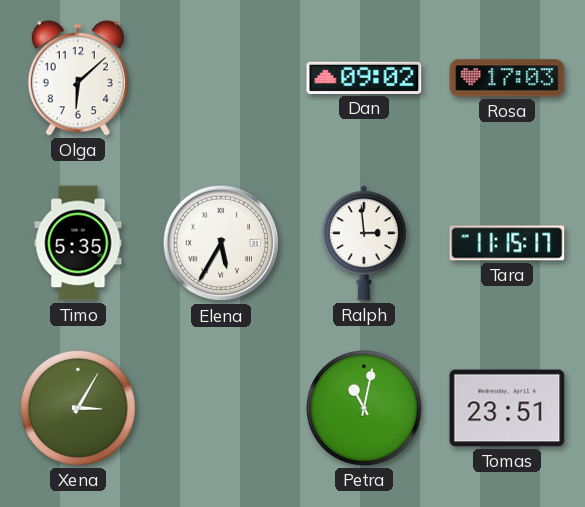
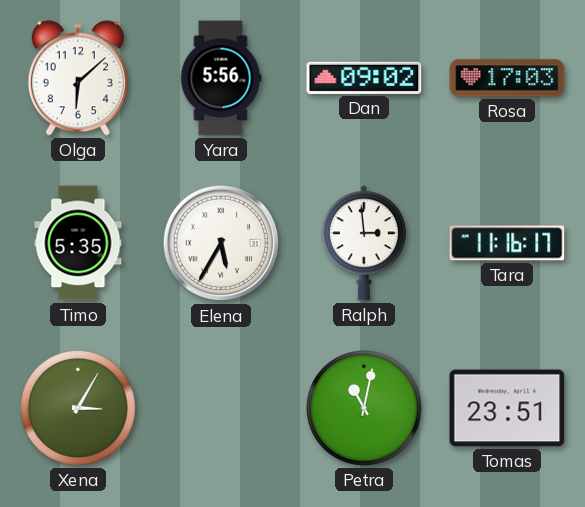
Yara: none -> 5:56 (221, 78)
Tara: 11:15 -> 11:16 (507, 243)
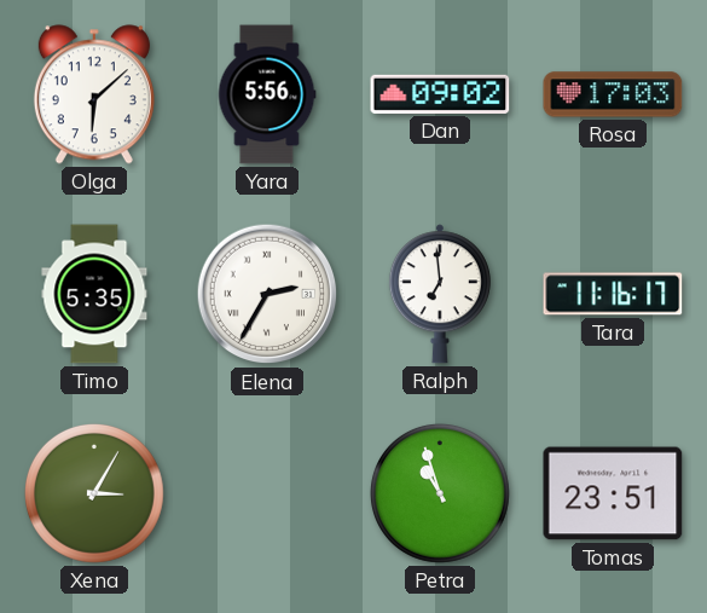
Elena: 5:35 -> 2:35 (267, 294)
Ralph: 2:59 -> 6:59 (440, 294)
Petra: 11:02 -> 10:57 (440, 493)
